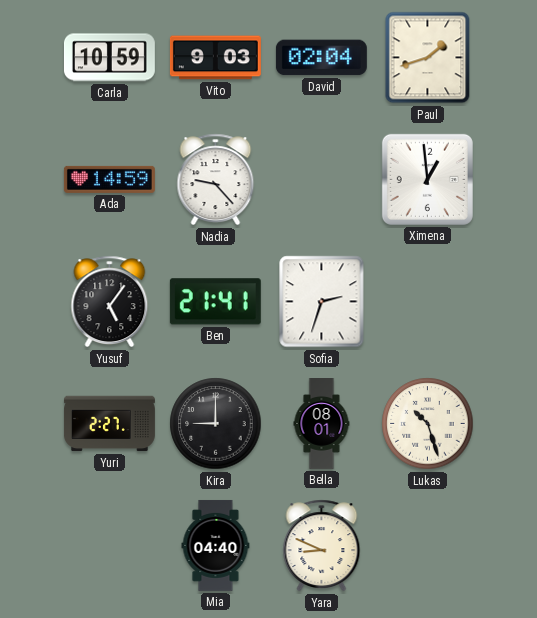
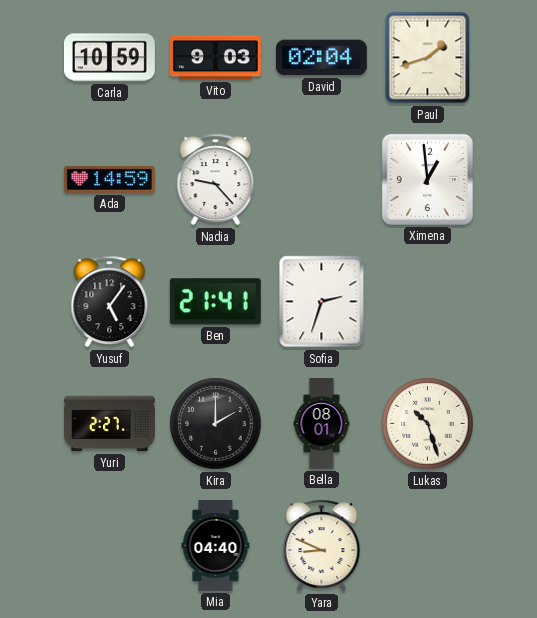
Kira: 9:00 -> 2:00 (216, 424)
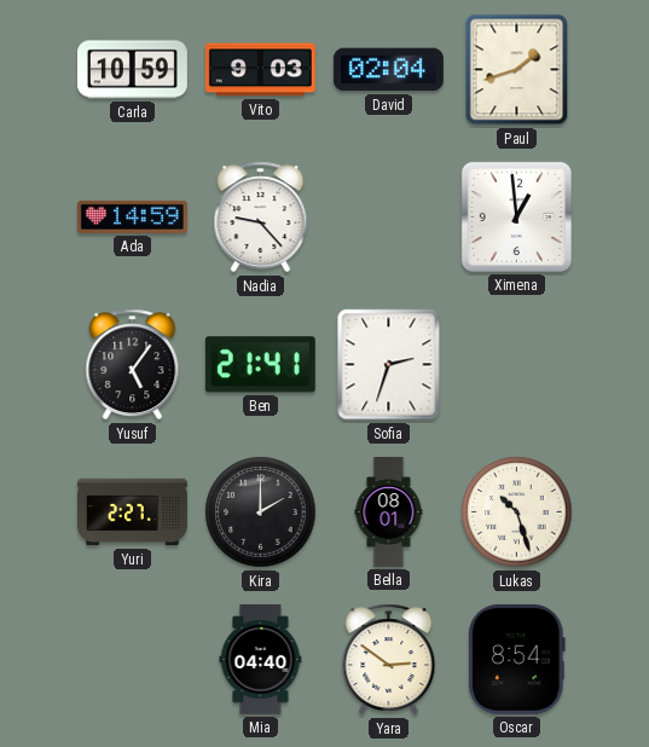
Yara: 8:49 -> 2:51 (389, 660)
Oscar: none -> 8:54 (516, 659)
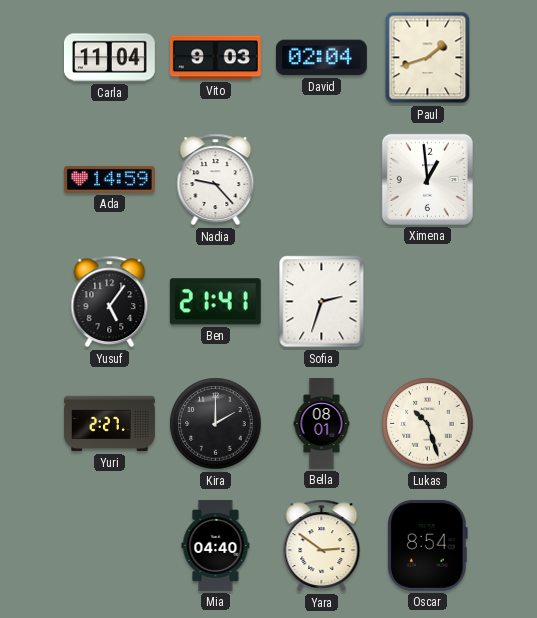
Carla: 10:59 -> 11:04 (109, 58)
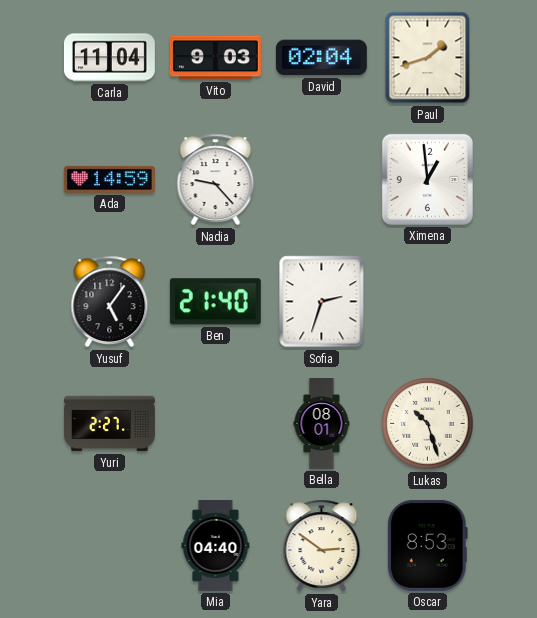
Ben: 21:41 -> 21:40 (215, 302)
Kira: 2:00 -> none (216, 424)
Oscar: 8:54 -> 8:53 (427, 545)
